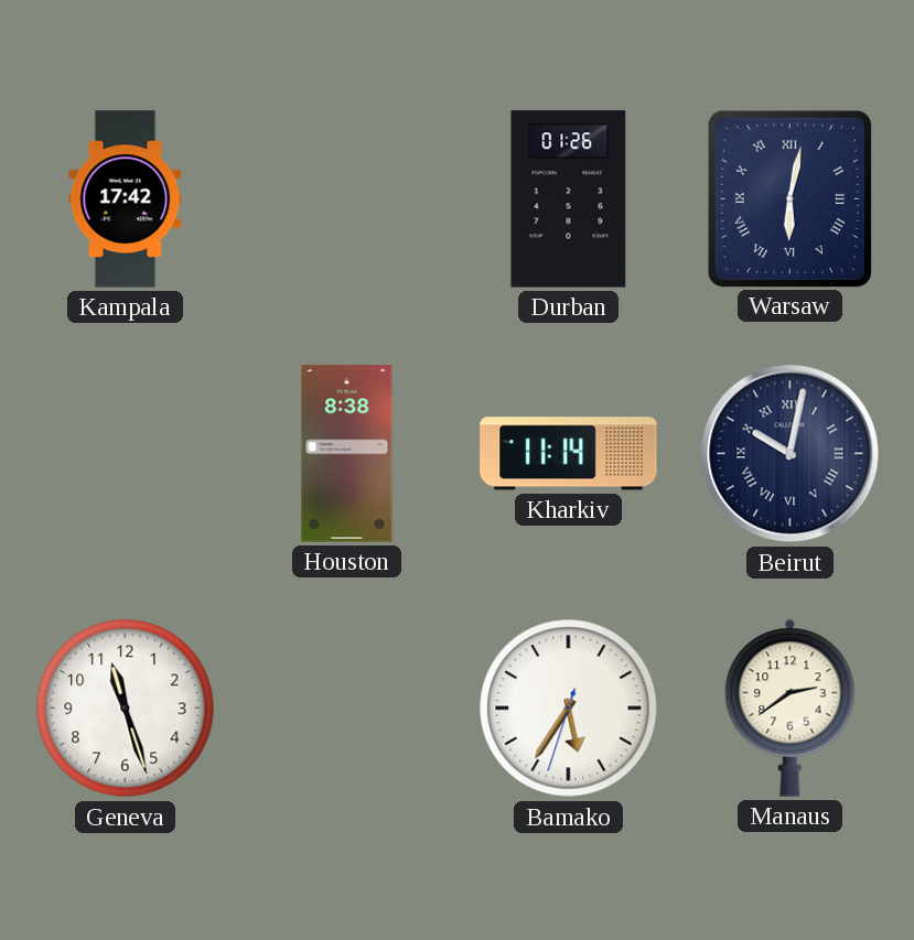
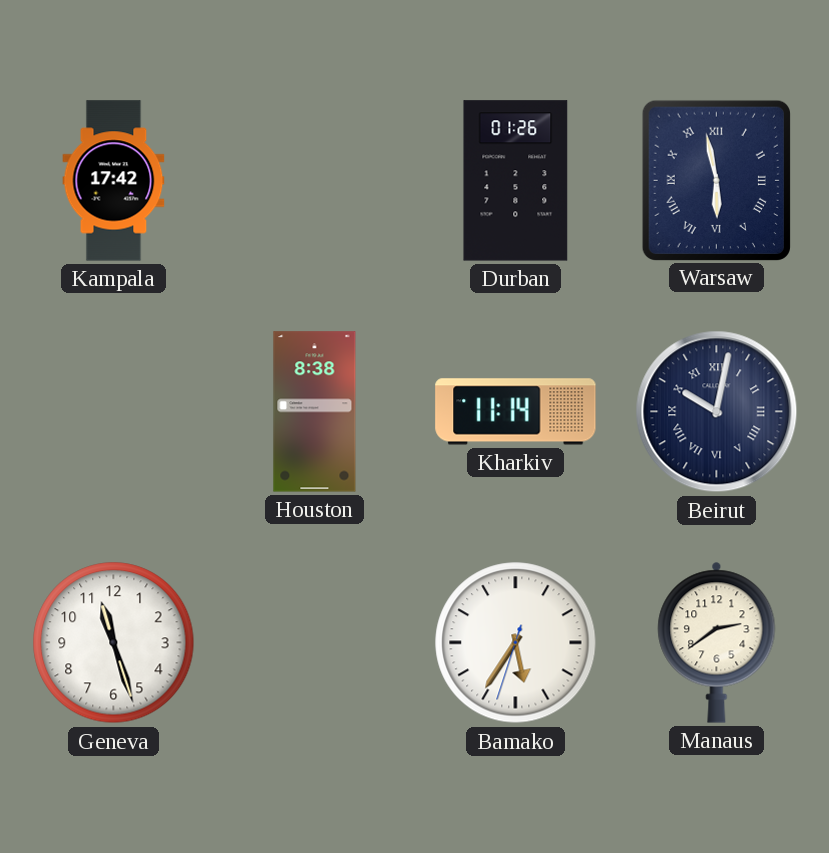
Warsaw: 6:02 -> 5:58 (716, 180)
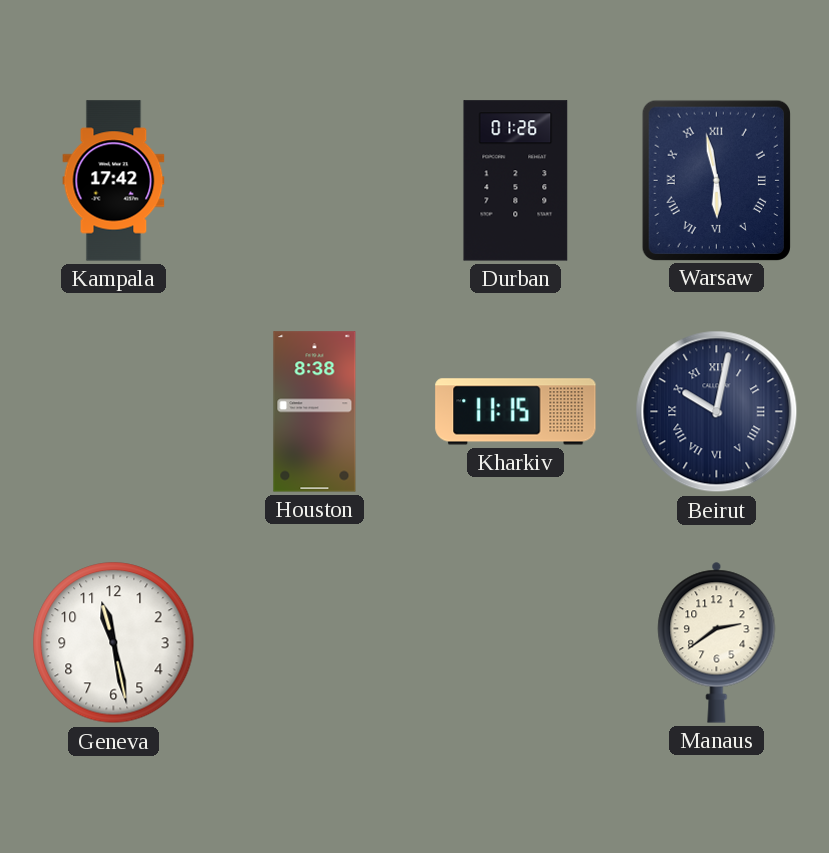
Kharkiv: 11:14 -> 11:15 (516, 412)
Geneva: 11:27 -> 11:28 (114, 643)
Bamako: 5:35 -> none (516, 643)
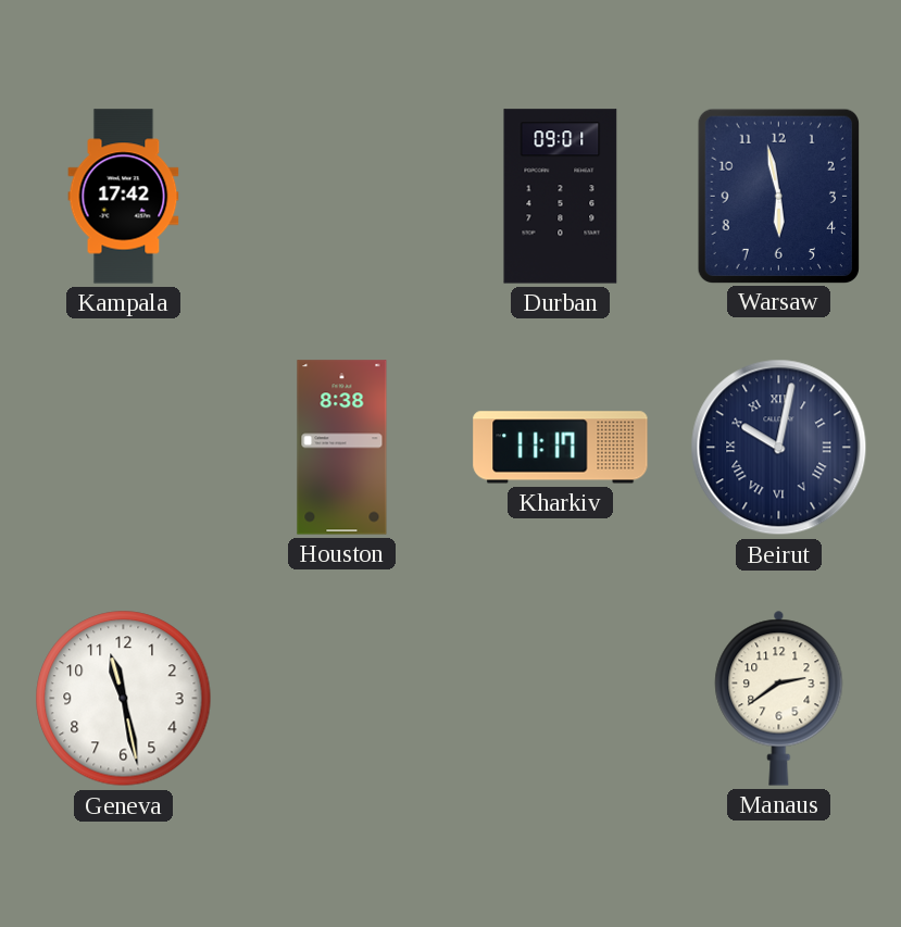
Durban: 01:26 -> 09:01 (561, 197)
Warsaw numerals: Roman -> Arabic (778, 196)
Kharkiv: 11:15 -> 11:17 (561, 448)
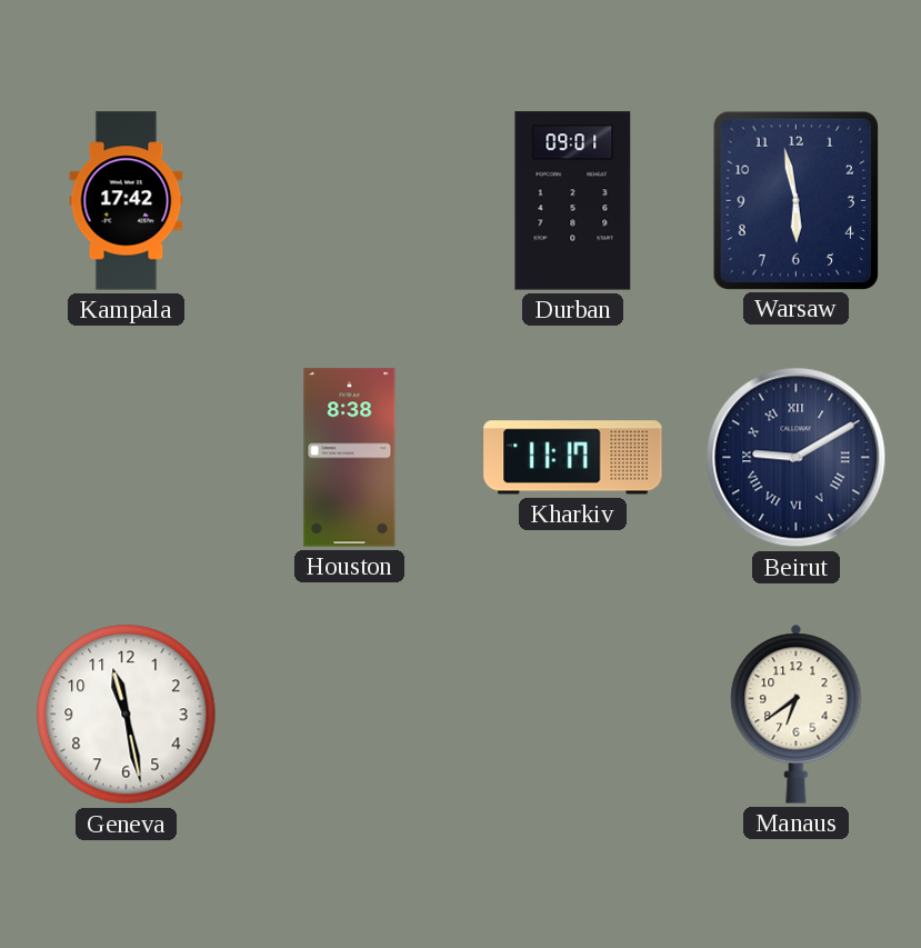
Beirut: 10:02 -> 9:10 (797, 458)
Manaus: 2:39 -> 6:39 (797, 714)
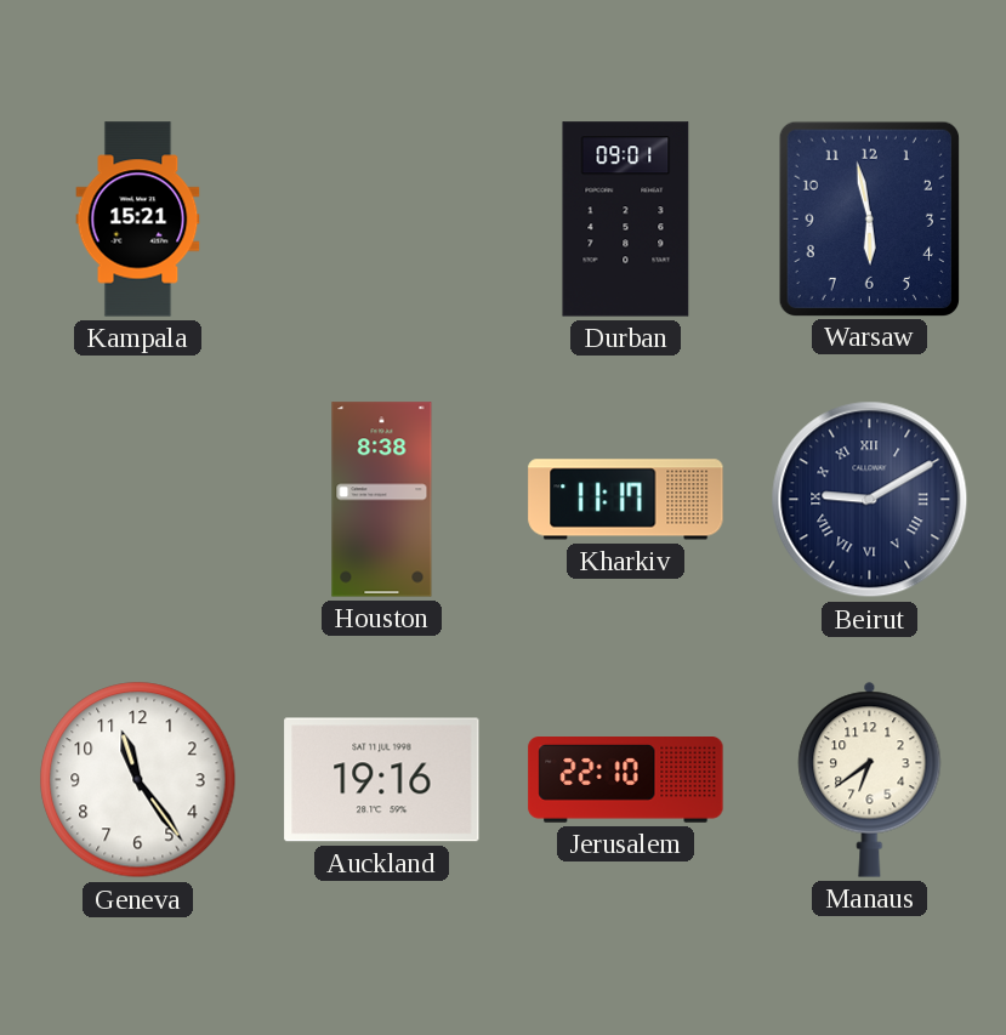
Kampala: 17:42 -> 15:21 (138, 220)
Geneva: 11:28 -> 11:24 (138, 780)
Auckland: none -> 19:16 (382, 780)
Jerusalem: none -> 22:10 (626, 780)
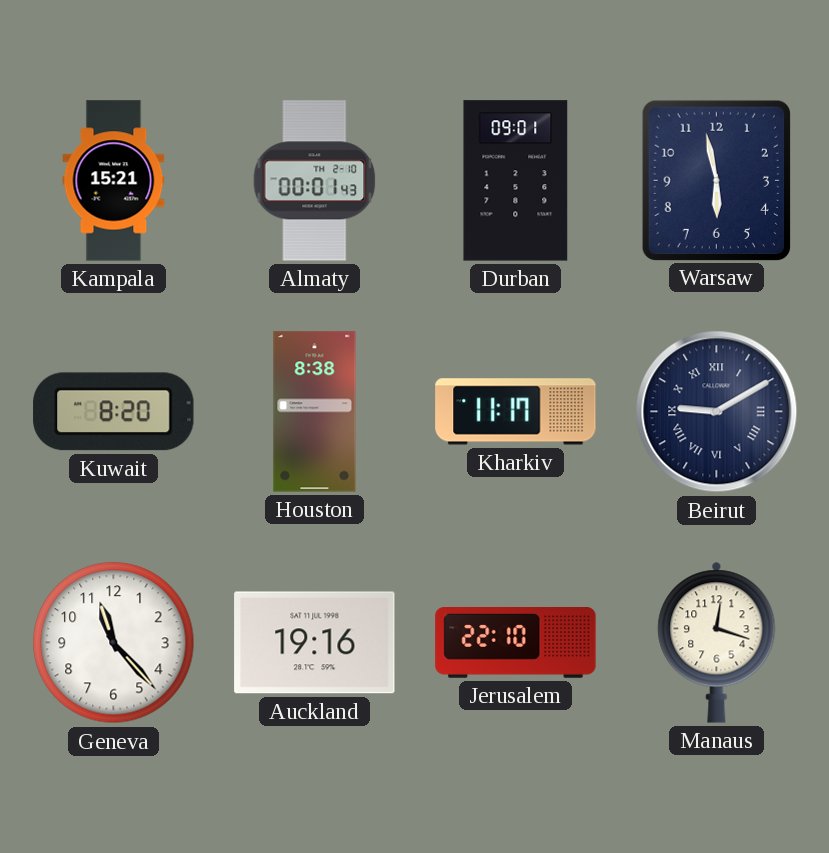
Almaty: none -> 00:01 (315, 181)
Kuwait: none -> 8:20 (114, 412)
Geneva: 11:24 -> 11:23 (114, 643)
Manaus: 6:39 -> 12:18 (717, 642)
